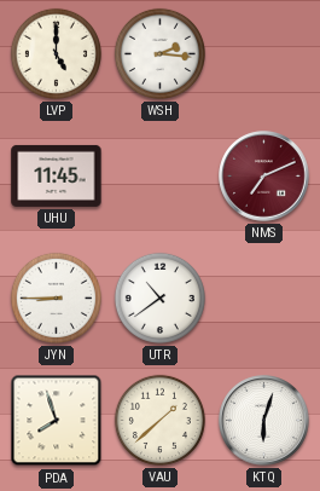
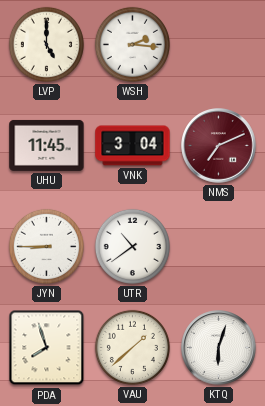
VNK: none -> 3:04 (133, 146)
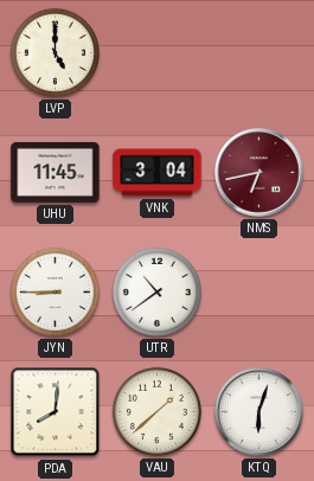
WSH: 2:16 -> none (132, 44)
NMS: 7:11 -> 6:43 (259, 173)
PDA: 7:57 -> 8:01 (56, 412)
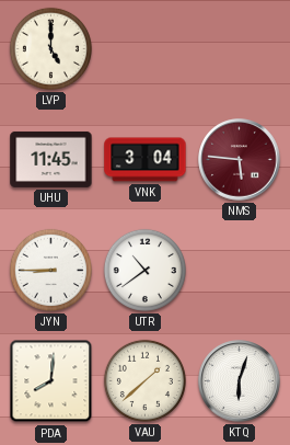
NMS: 6:43 -> 5:46 (240, 160)
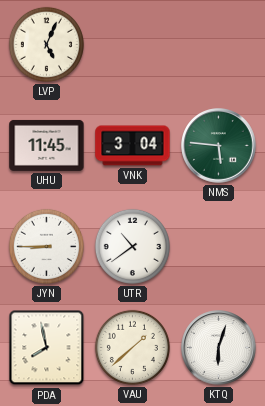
LVP: 5:00 -> 5:04 (46, 44)
NMS dial: burgundy -> green (219, 146)
PDA: 8:01 -> 7:58 (47, 348)
